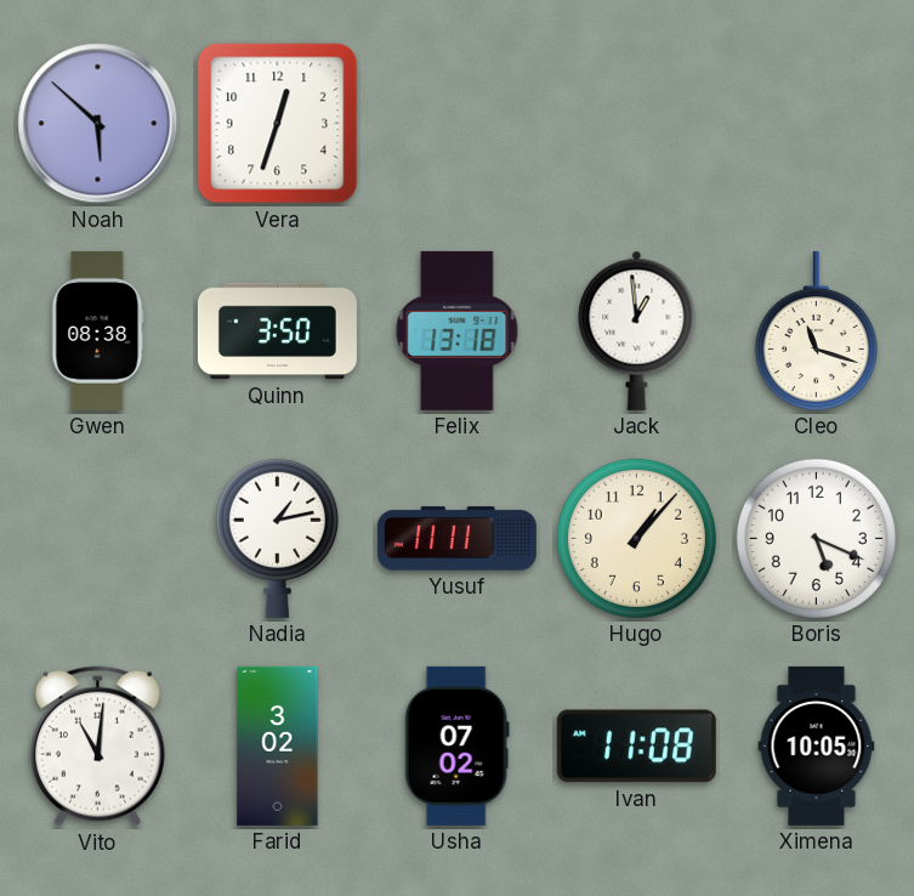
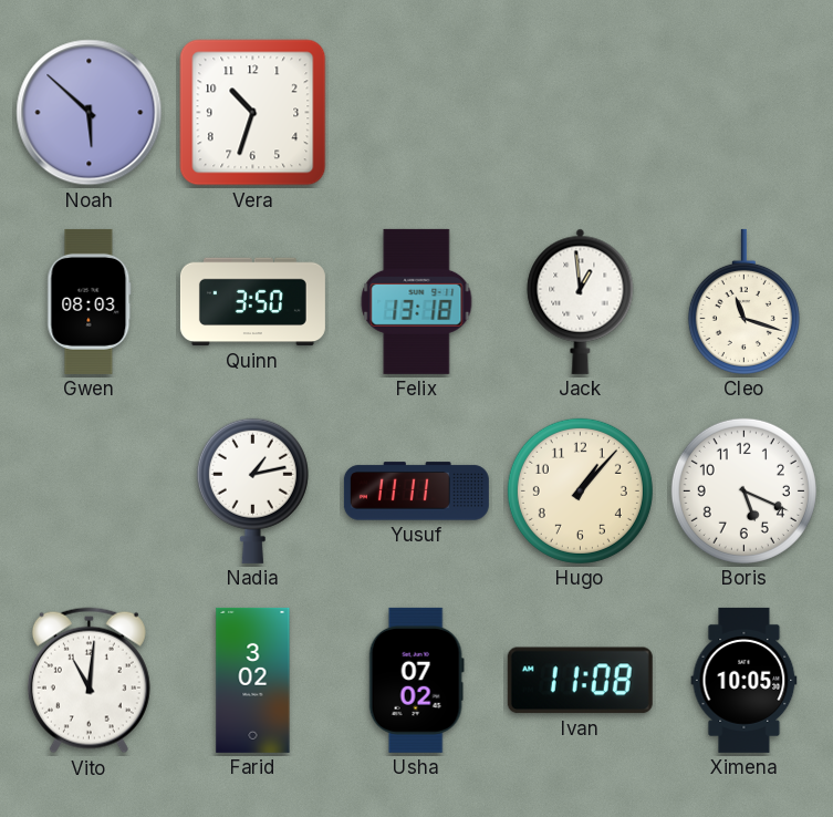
Vera: 12:33 -> 10:33 (253, 113)
Gwen: 08:38 -> 08:03 (90, 301)
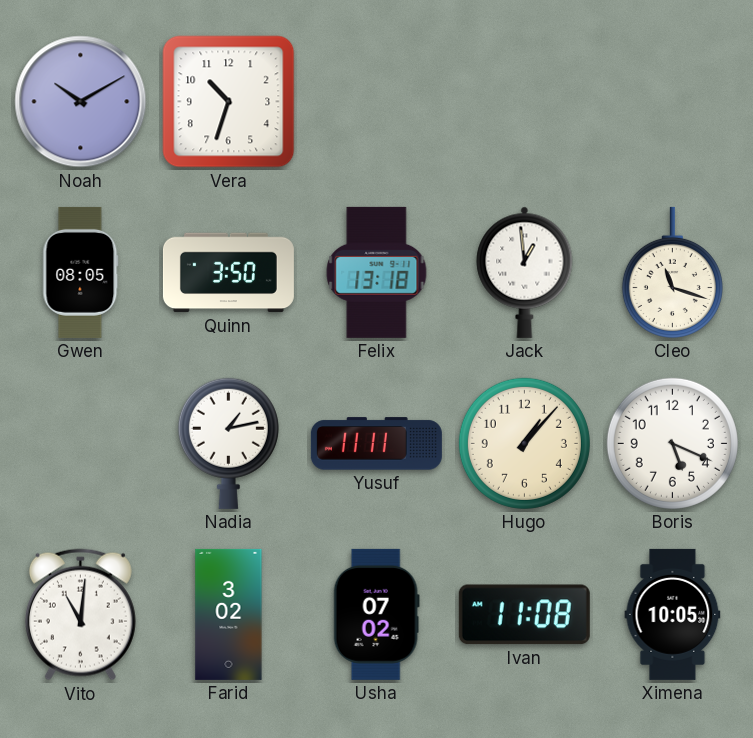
Noah: 5:52 -> 10:10 (81, 102)
Gwen: 08:03 -> 08:05 (81, 272)
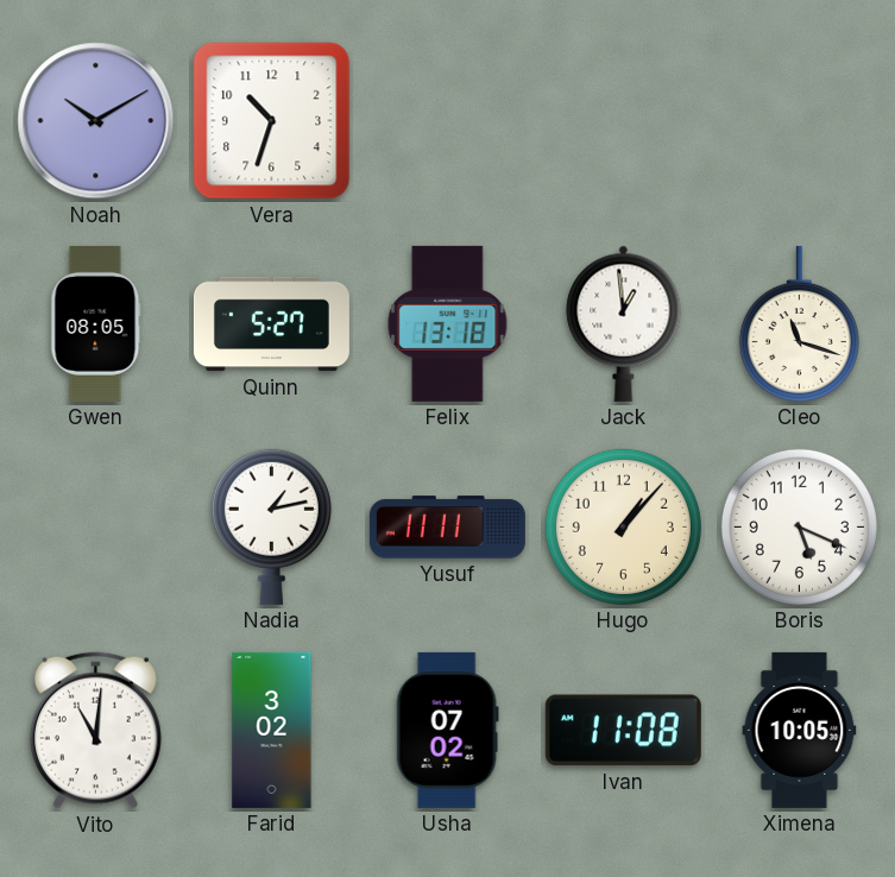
Quinn: 3:50 -> 5:27 (271, 324)
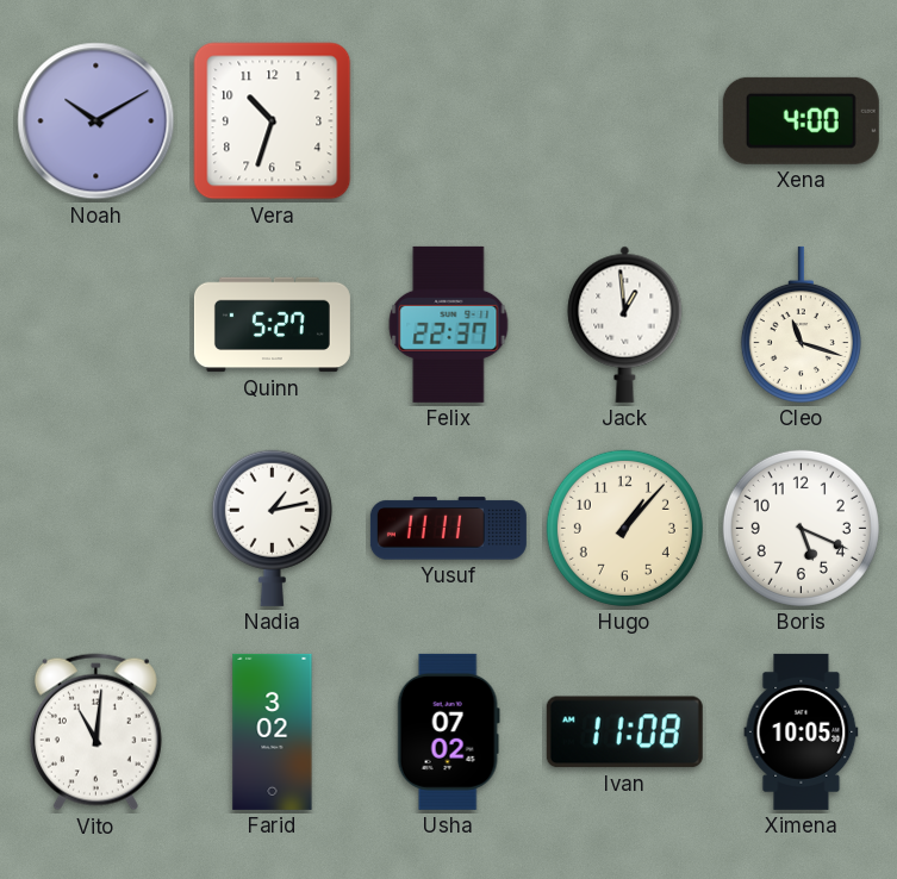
Xena: none -> 4:00 (801, 120)
Gwen: 08:05 -> none (96, 323)
Felix: 13:18 -> 22:37 (449, 324)
